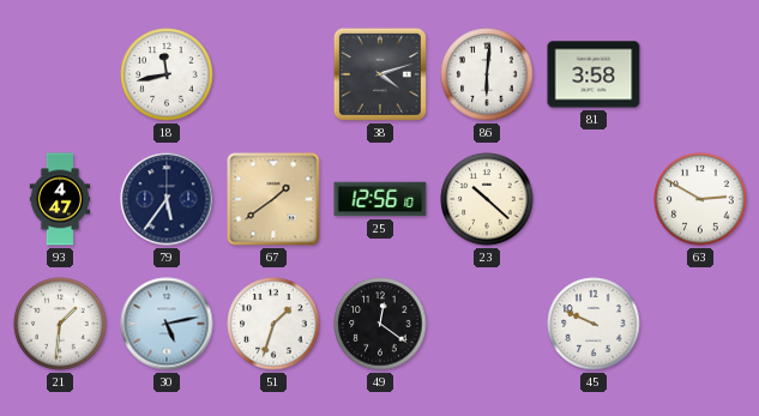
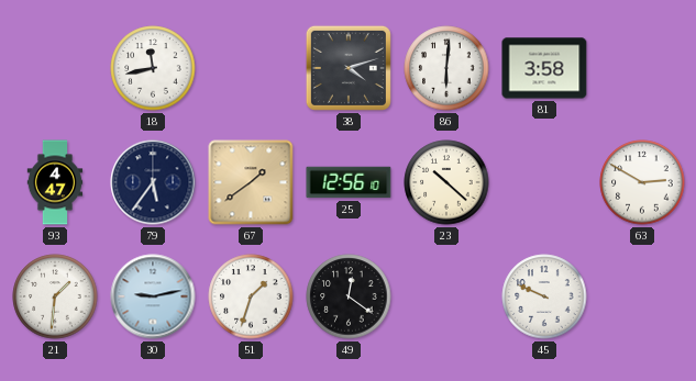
30: 5:13 -> 9:13 (153, 296)
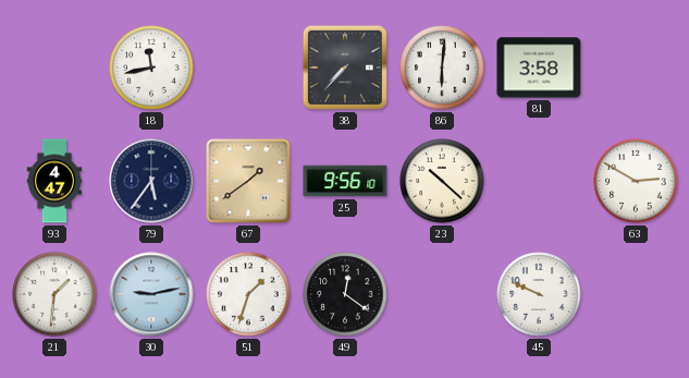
38: 4:12 -> 7:37 (345, 68)
25: 12:56 -> 9:56 (345, 181)
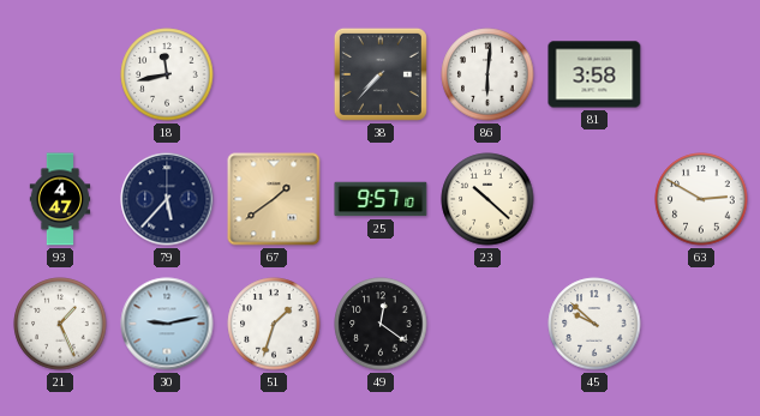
79: 5:36 -> 5:37 (167, 199)
25: 9:56 -> 9:57 (381, 199)
21: 1:31 -> 1:26 (60, 324)
45: 9:49 -> 9:52 (594, 324)
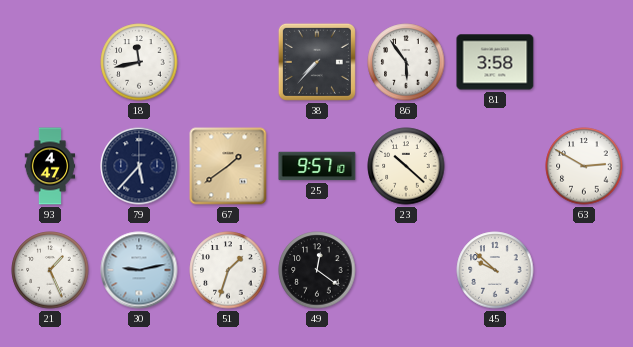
86: 6:01 -> 5:54 (406, 62)
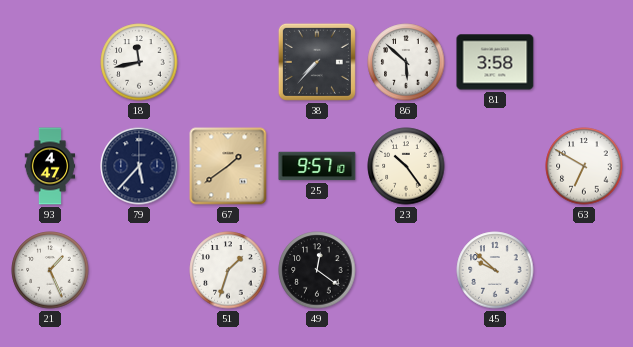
86: 5:54 -> 5:52 (406, 62)
23: 10:22 -> 10:24 (406, 166)
63: 2:50 -> 6:50 (584, 166)
30: 9:13 -> none (139, 270)
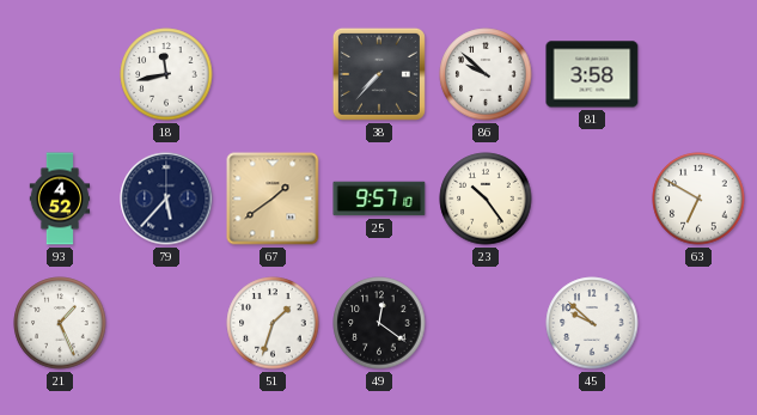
86: 5:52 -> 9:52 (486, 74)
93: 4:47 -> 4:52 (60, 199)
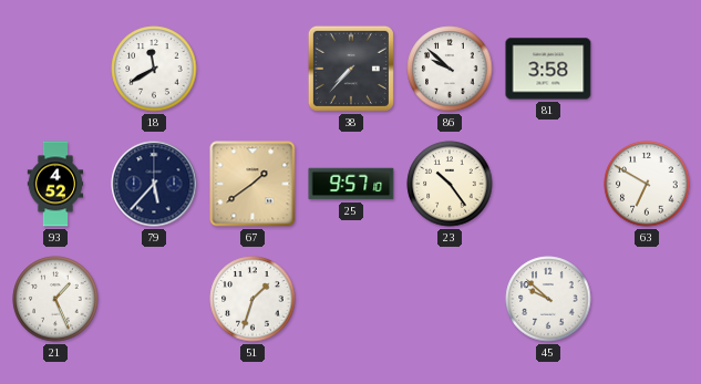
18: 11:43 -> 11:40 (154, 69)
49: 12:21 -> none (379, 323)
